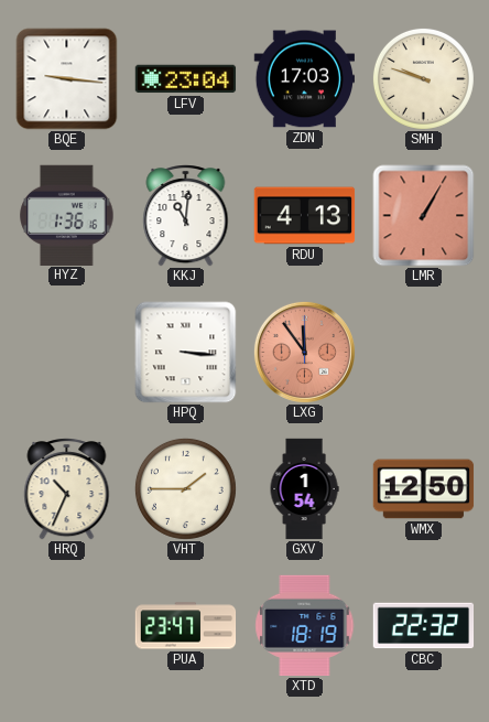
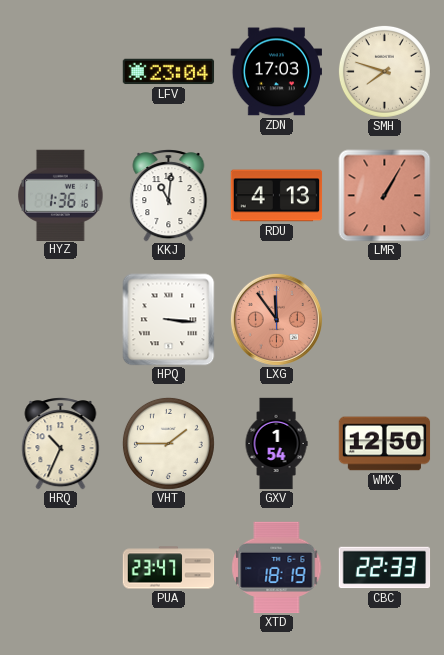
BQE: 9:16 -> none (67, 79)
SMH: 9:48 -> 7:48 (384, 71)
CBC: 22:32 -> 22:33 (385, 568)
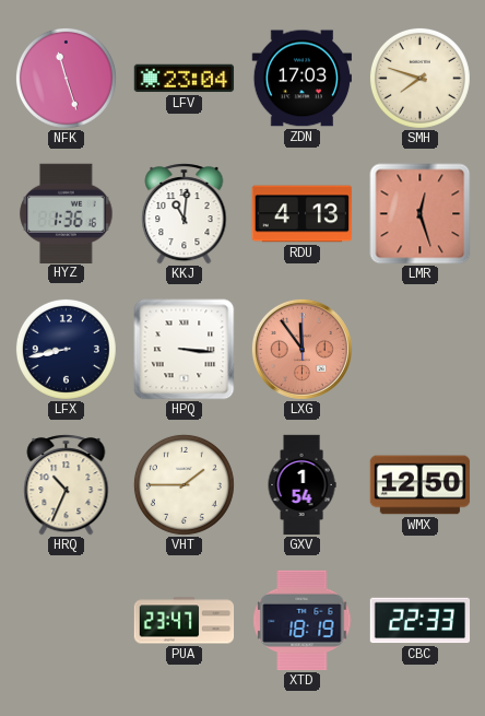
NFK: none -> 11:27 (66, 78)
LMR: 1:05 -> 12:27 (421, 214)
LFX: none -> 8:43 (66, 349)
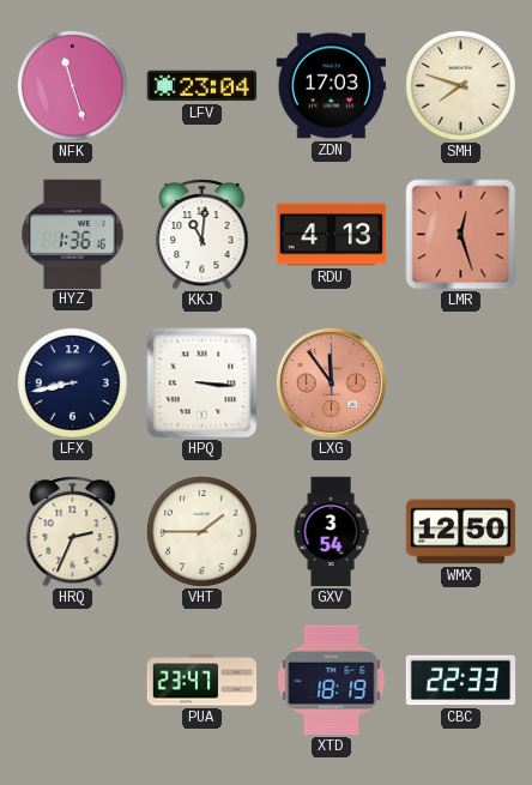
HRQ: 10:34 -> 2:34 (73, 532)
GXV: 1:54 -> 3:54 (331, 532)
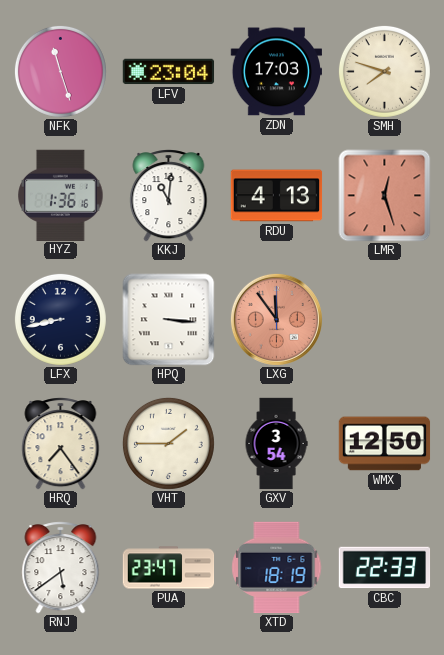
HRQ: 2:34 -> 7:24 (61, 444)
RNJ: none -> 5:39 (61, 568)
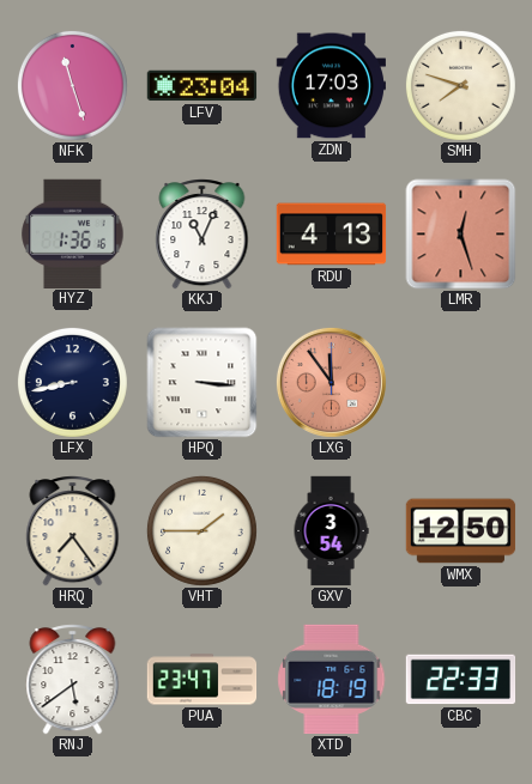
KKJ: 11:01 -> 11:04 (202, 235)
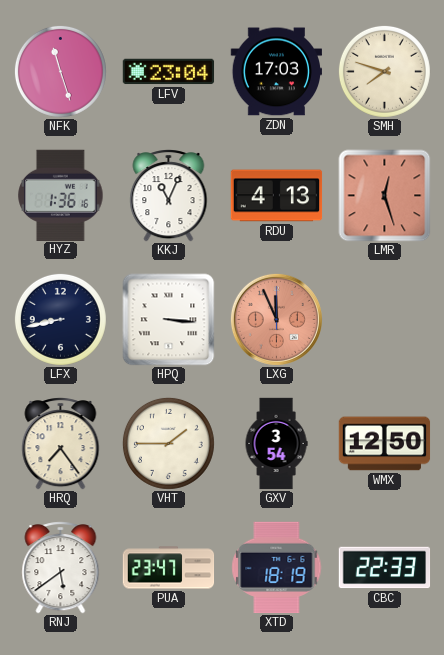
LXG: 11:54 -> 11:56 (276, 319)
